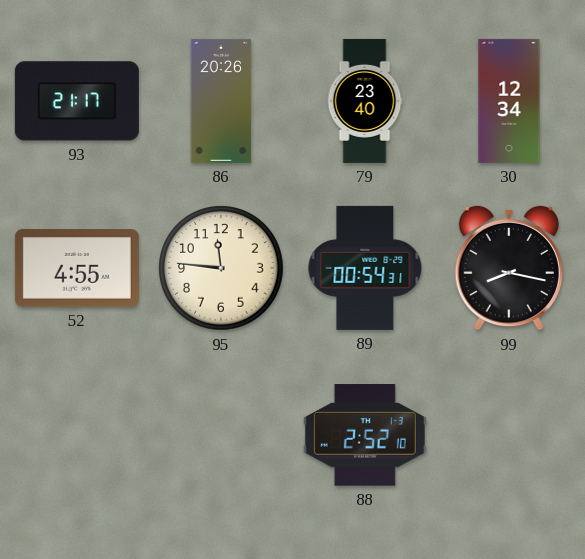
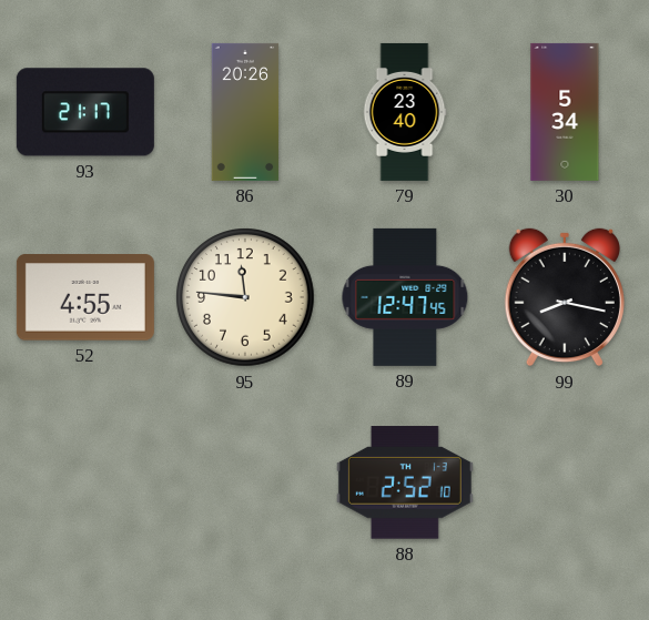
30: 12:34 -> 5:34 (565, 112)
89: 00:54 -> 12:47 (405, 297)
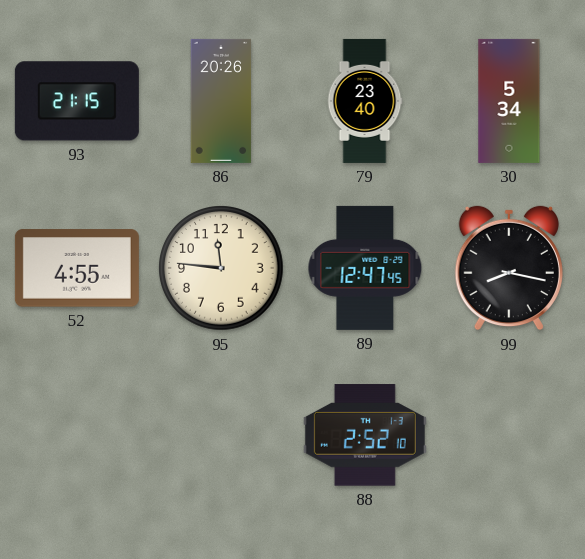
93: 21:17 -> 21:15 (77, 101)
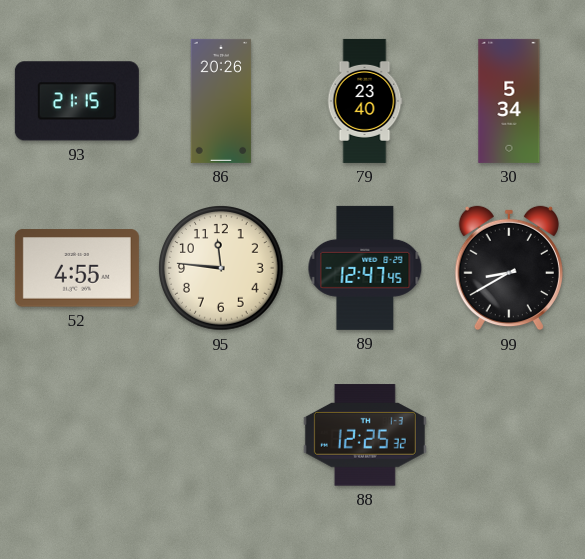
99: 8:17 -> 8:40 (509, 268)
88: 2:52 -> 12:25 (365, 435)
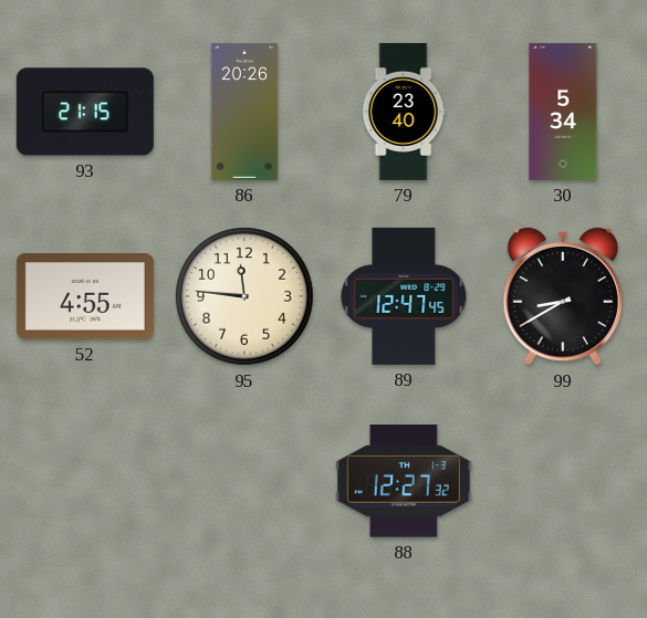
88: 12:25 -> 12:27 (404, 481)
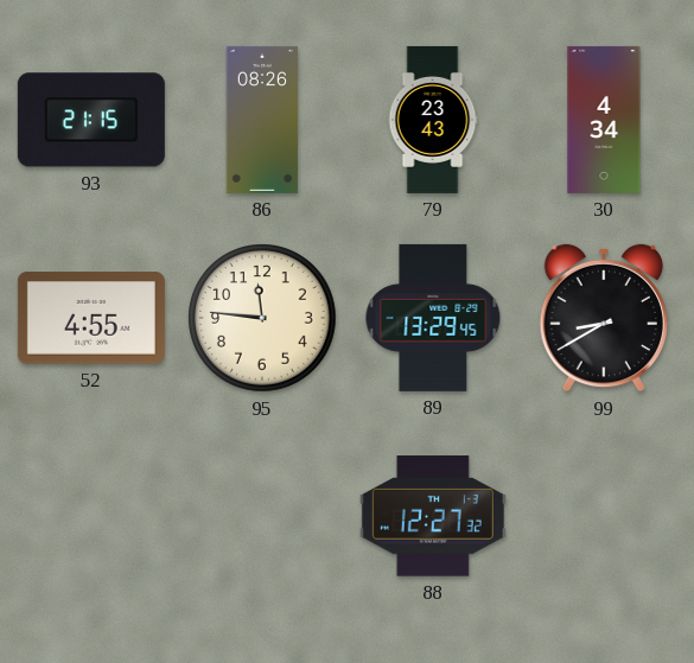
86: 20:26 -> 08:26 (262, 120)
79: 23:40 -> 23:43 (433, 120)
30: 5:34 -> 4:34 (604, 120)
89: 12:47 -> 13:29 (433, 318)
